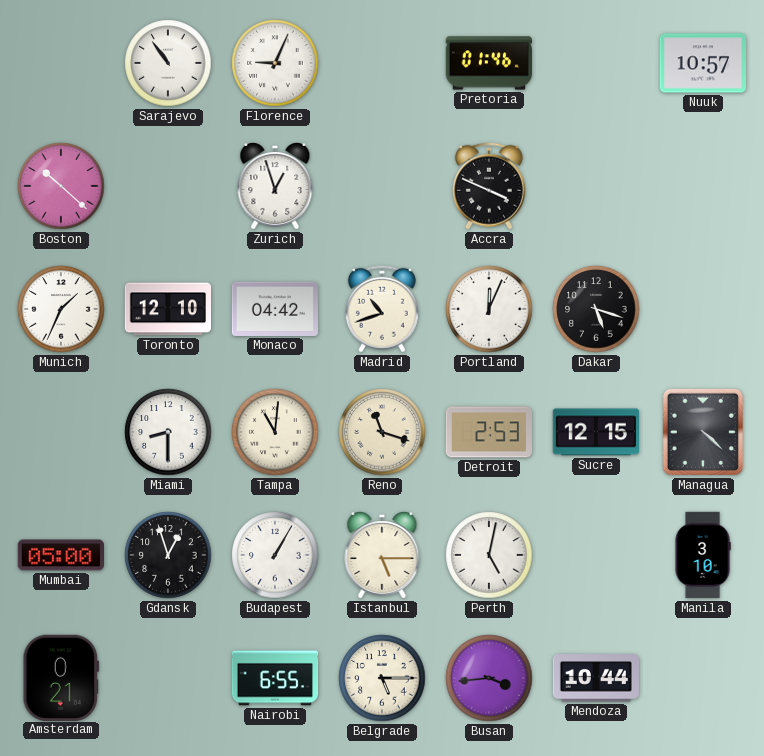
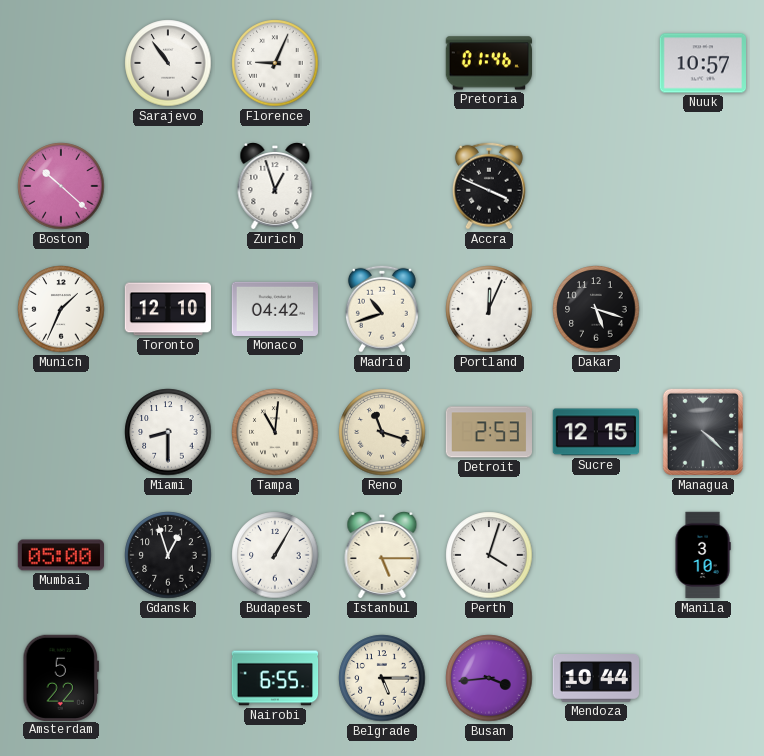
Perth: 5:02 -> 4:03 (489, 555)
Amsterdam: 0:21 -> 5:22 (60, 677)
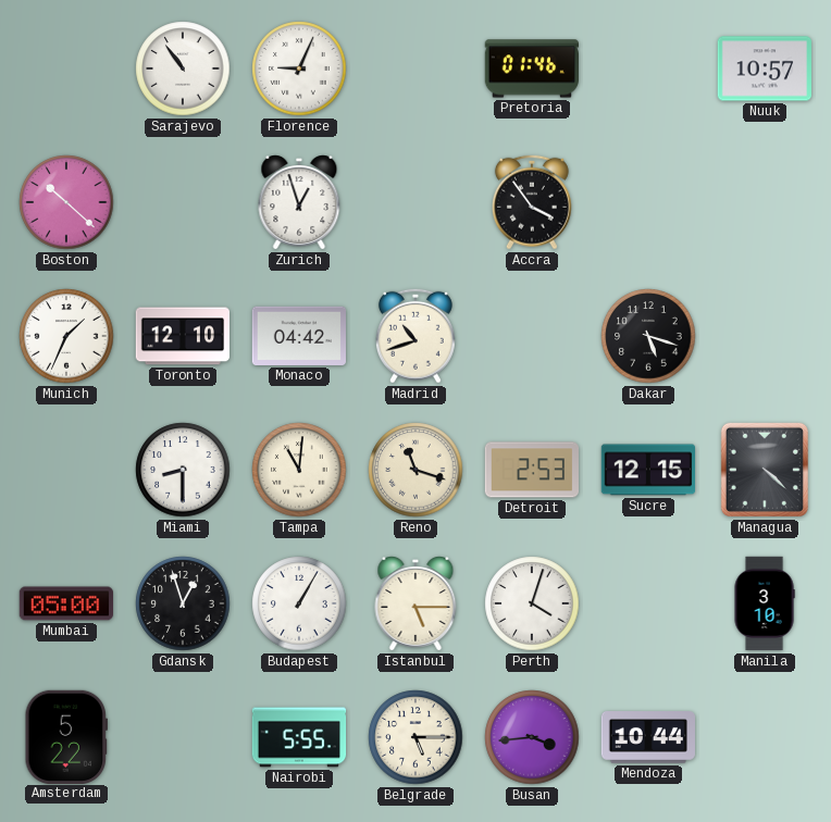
Accra: 3:49 -> 3:54 (532, 202)
Portland: 12:04 -> none (489, 309)
Nairobi: 6:55 -> 5:55 (299, 737)
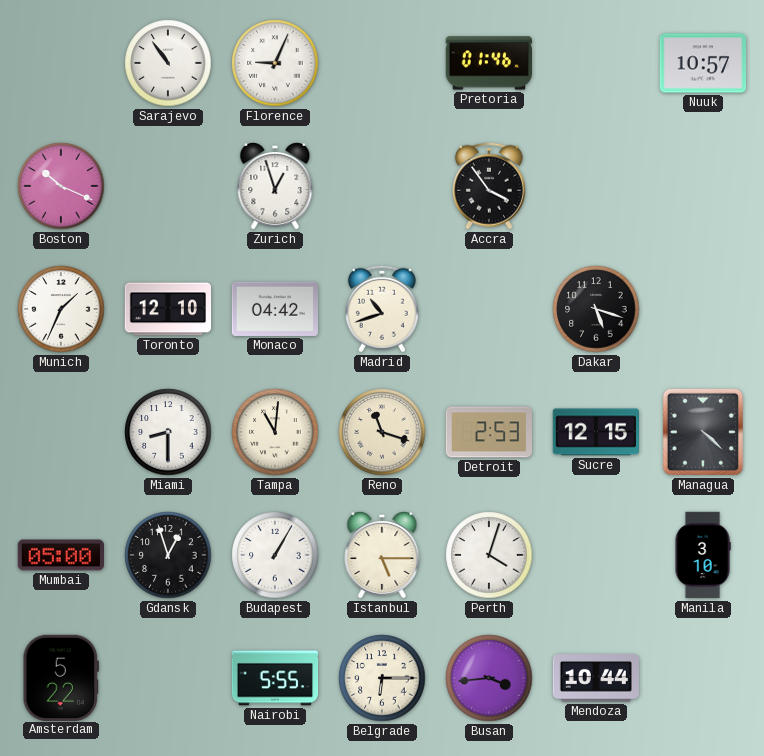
Boston: 10:22 -> 10:19 (61, 186)
Belgrade: 5:15 -> 6:15 (382, 678)
